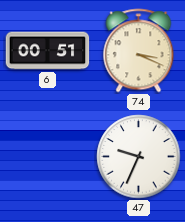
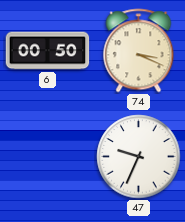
6: 00:51 -> 00:50 (48, 51)
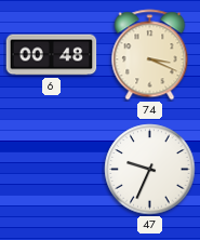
6: 00:50 -> 00:48 (52, 55)
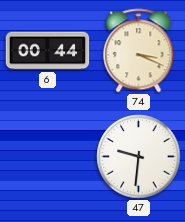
6: 00:48 -> 00:44 (48, 51)
47: 9:34 -> 9:31 (139, 157)
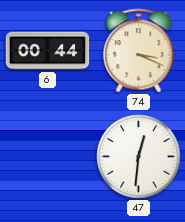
47: 9:31 -> 12:31 (139, 157)
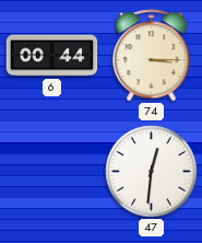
74: 3:19 -> 3:15 (152, 56)
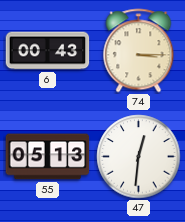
6: 00:44 -> 00:43 (48, 51)
55: none -> 05:13 (48, 157)
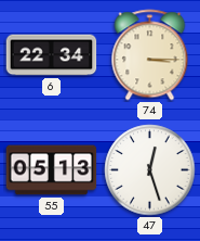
6: 00:43 -> 22:34 (52, 55)
47: 12:31 -> 12:27 (150, 170)
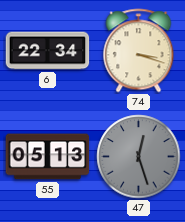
74: 3:15 -> 3:18 (139, 51)
47 dial: white -> grey (139, 157)
